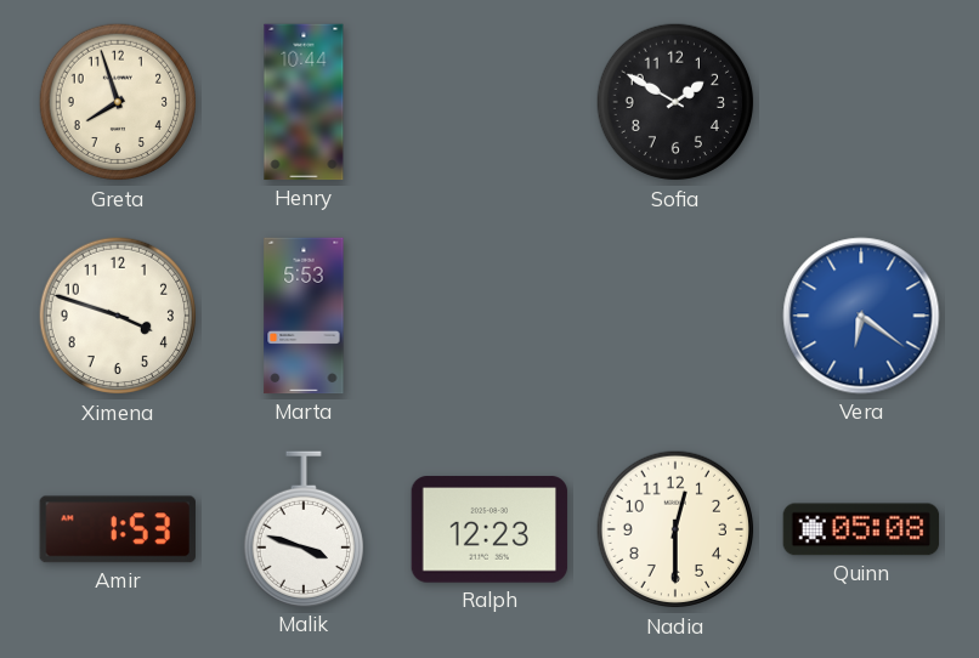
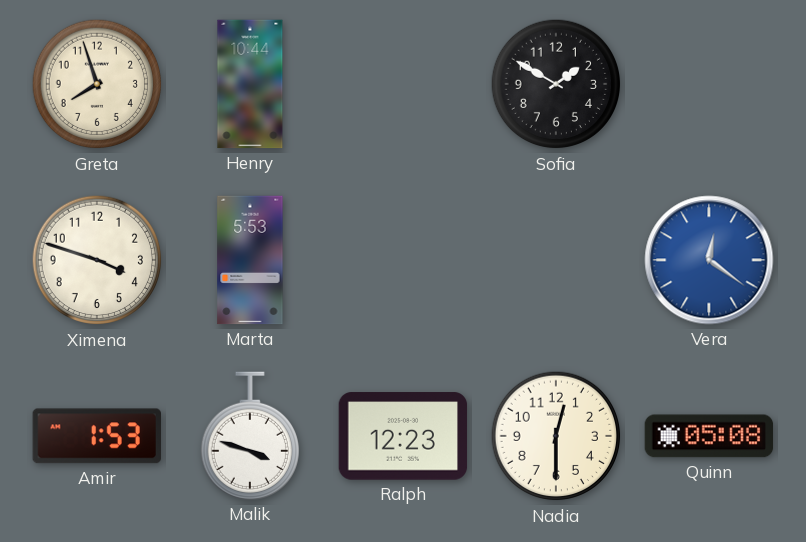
Vera: 6:21 -> 12:21 (709, 260)
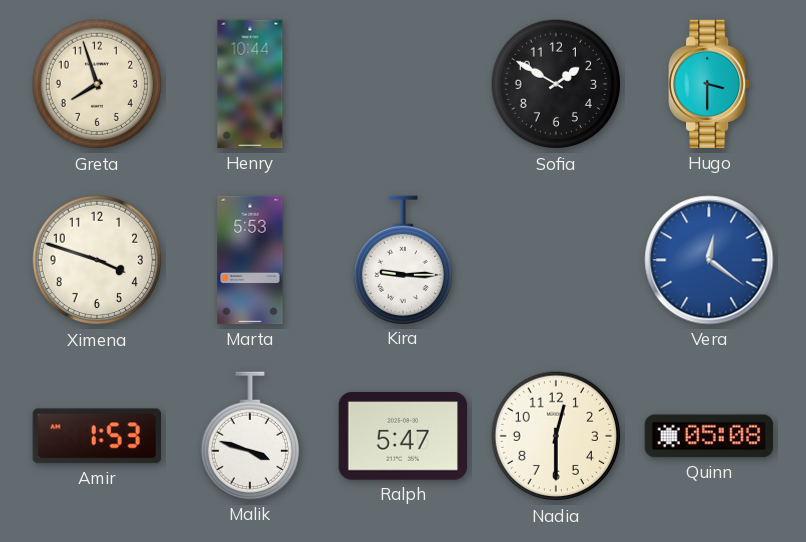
Hugo: none -> 3:30 (709, 84)
Kira: none -> 9:15 (402, 260)
Ralph: 12:23 -> 5:47 (403, 436)
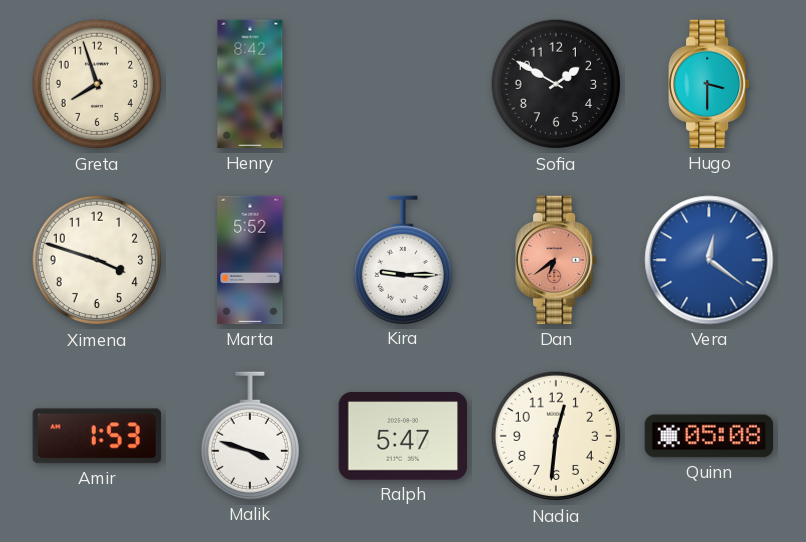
Henry: 10:44 -> 8:42 (250, 84)
Marta: 5:53 -> 5:52 (250, 260)
Dan: none -> 6:39 (556, 260)
Nadia: 12:30 -> 12:31 (556, 436)
